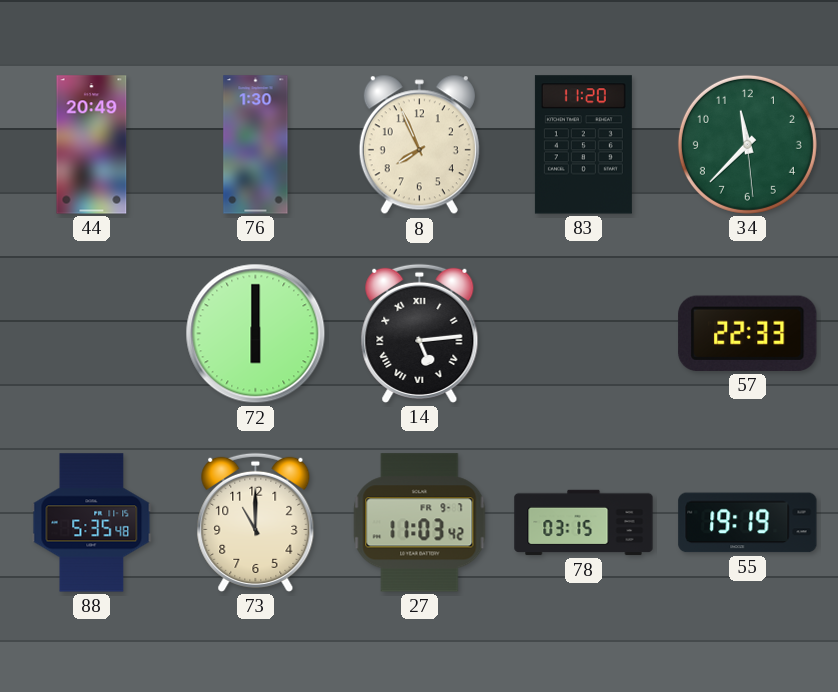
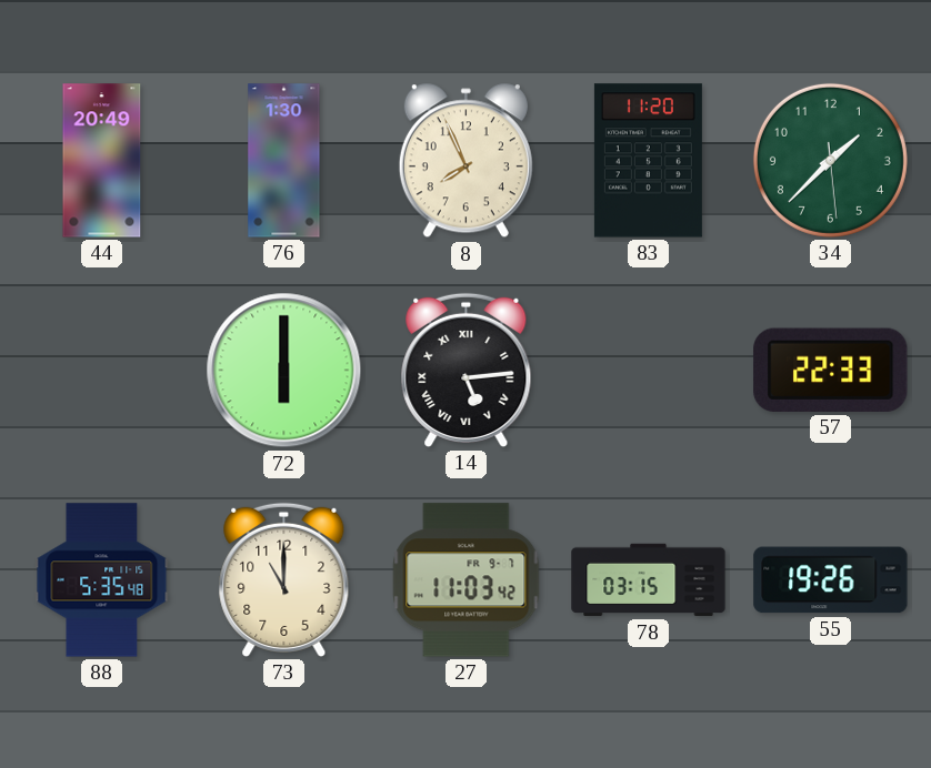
34: 11:37 -> 1:37 (830, 160)
55: 19:19 -> 19:26 (831, 580)
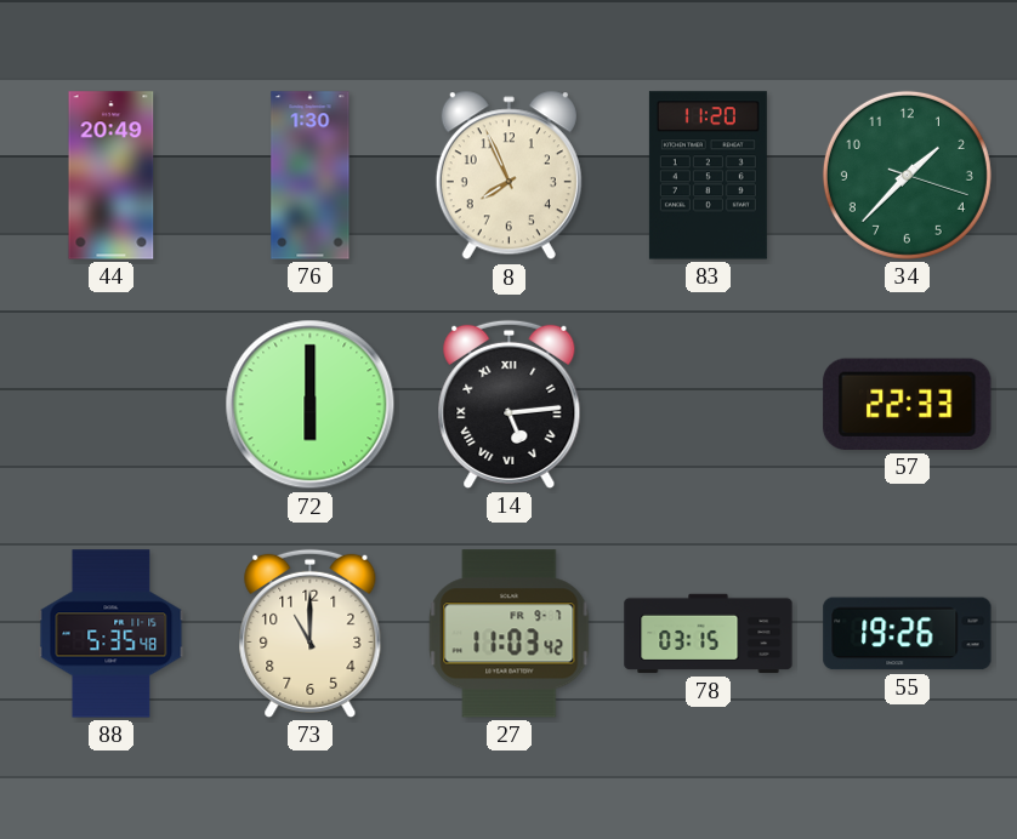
34: 1:37:29 -> 1:37:18 (907, 175)
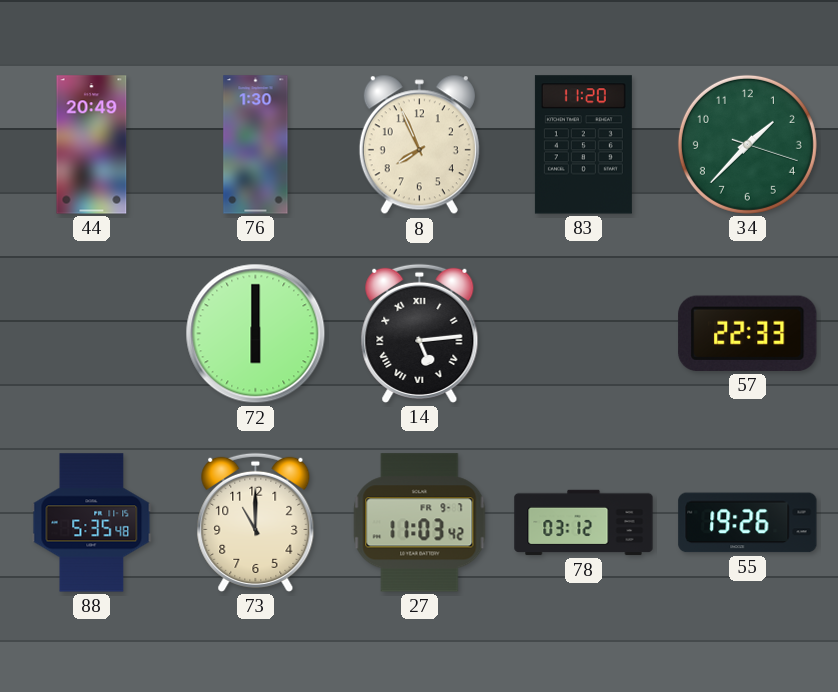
78: 03:15 -> 03:12 (584, 523)
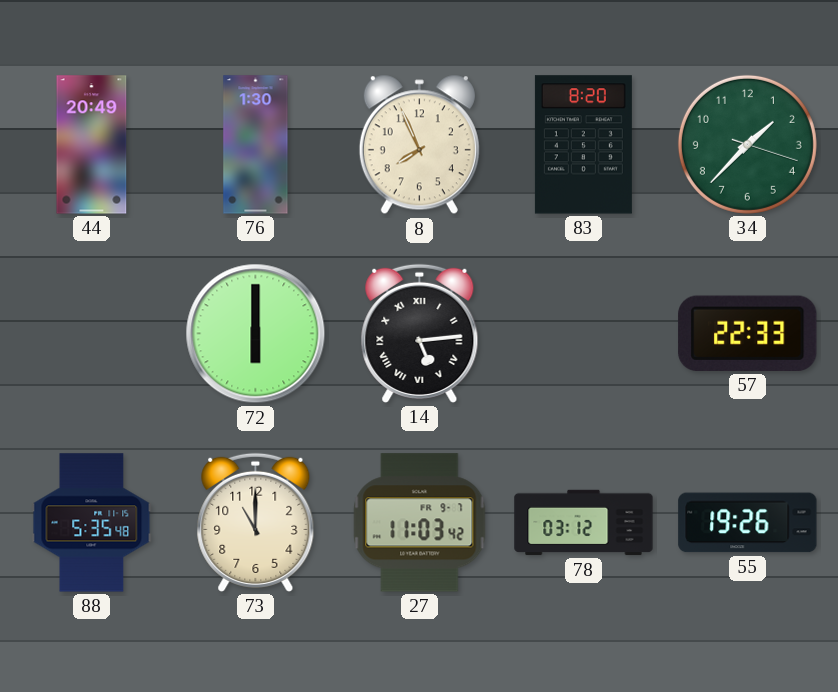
83: 11:20 -> 8:20 (583, 145)
